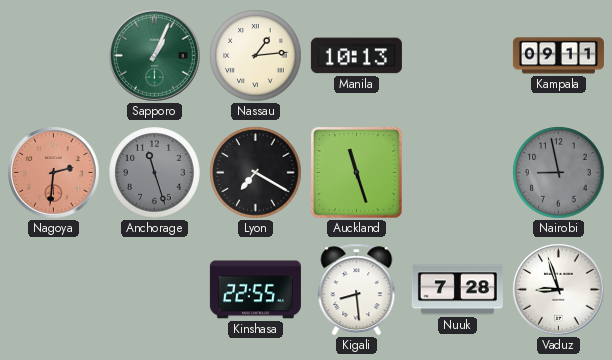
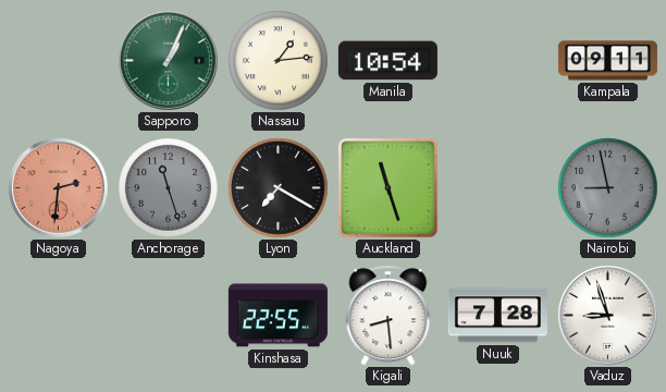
Manila: 10:13 -> 10:54 (387, 61)
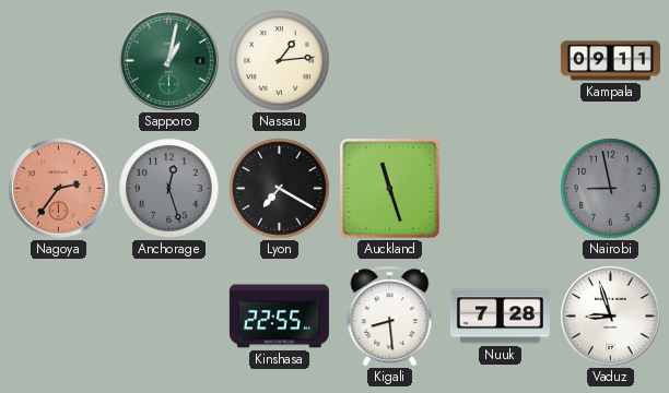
Sapporo: 1:04 -> 1:02 (169, 61)
Manila: 10:54 -> none (387, 61)
Nagoya: 2:31 -> 2:36 (59, 189)
Anchorage: 11:27 -> 12:27 (169, 189)
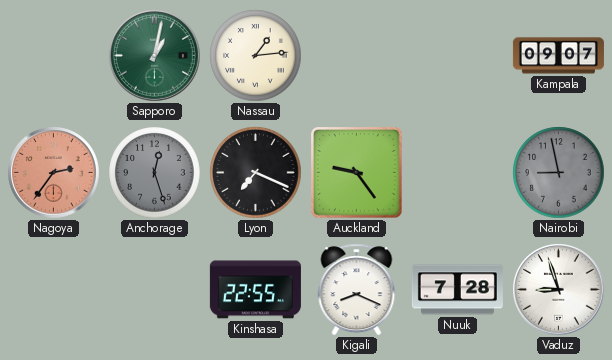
Kampala: 09:11 -> 09:07 (558, 56)
Lyon: 7:20 -> 7:19 (256, 173)
Auckland: 11:27 -> 9:24 (357, 173)
Kigali: 8:29 -> 8:19 (357, 290)
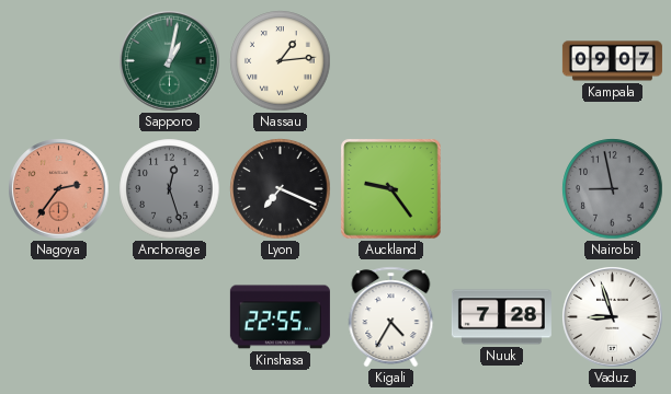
Kigali: 8:19 -> 4:35 (391, 317)
